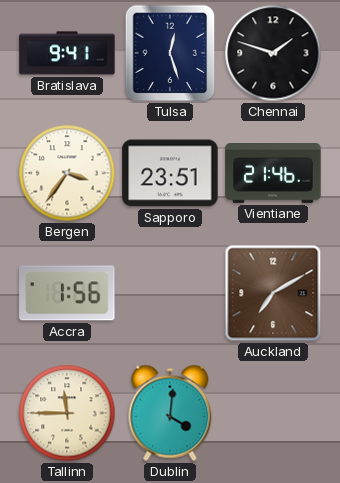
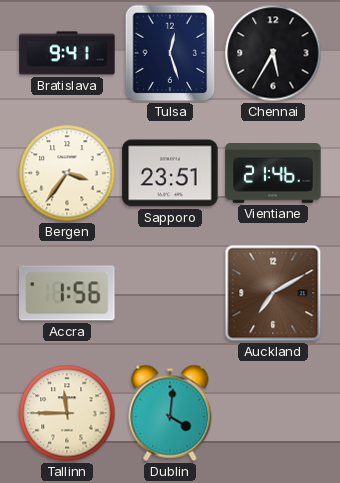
Chennai: 1:48 -> 5:35 (273, 53)
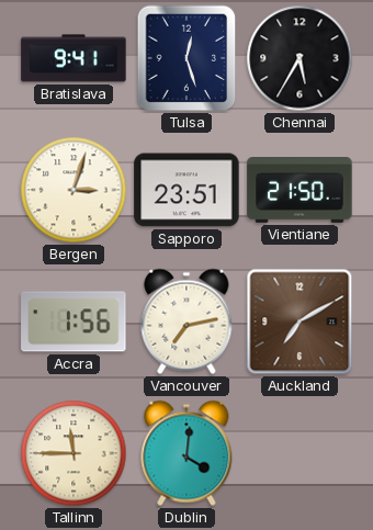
Bergen: 3:36 -> 3:03 (74, 190)
Vientiane: 21:46 -> 21:50 (299, 191)
Vancouver: none -> 7:13 (187, 322)
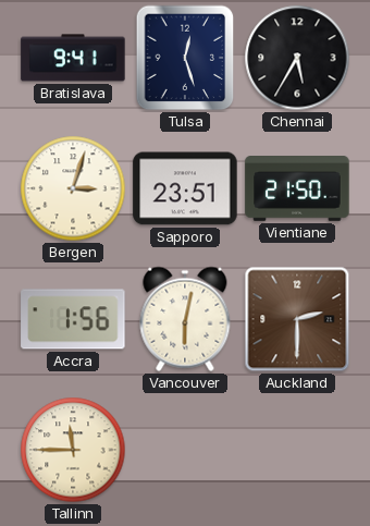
Vancouver: 7:13 -> 6:02 (185, 319)
Auckland: 7:10 -> 2:30 (297, 319)
Dublin: 4:01 -> none (187, 453)
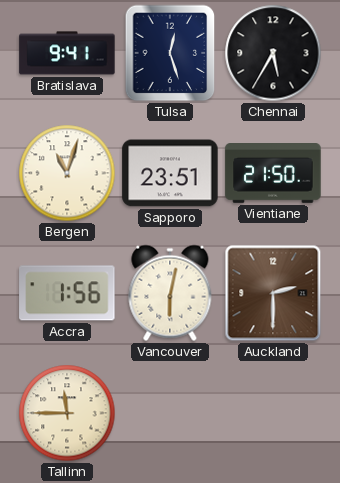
Bergen: 3:03 -> 11:03 (67, 173)
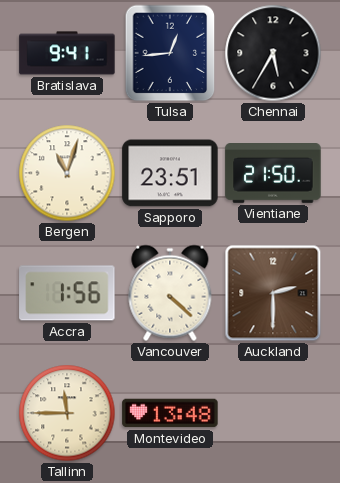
Tulsa: 12:27 -> 12:44 (170, 53)
Vancouver: 6:02 -> 4:22 (170, 293)
Montevideo: none -> 13:48 (170, 413)
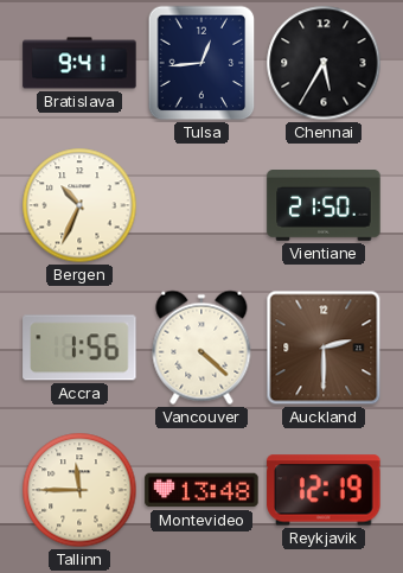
Bergen: 11:03 -> 10:34 (79, 205)
Sapporo: 23:51 -> none (170, 173)
Reykjavik: none -> 12:19 (324, 490)
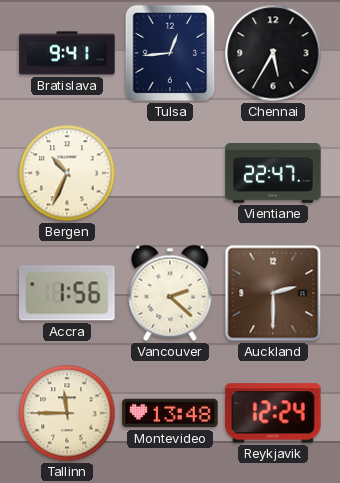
Vientiane: 21:50 -> 22:47 (273, 174)
Vancouver: 4:22 -> 2:22 (170, 293)
Reykjavik: 12:19 -> 12:24 (273, 413)
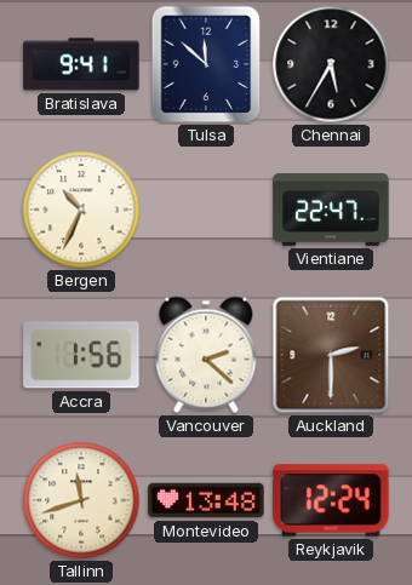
Tulsa: 12:44 -> 11:52 (206, 64)
Tallinn: 11:45 -> 11:42 (81, 500)
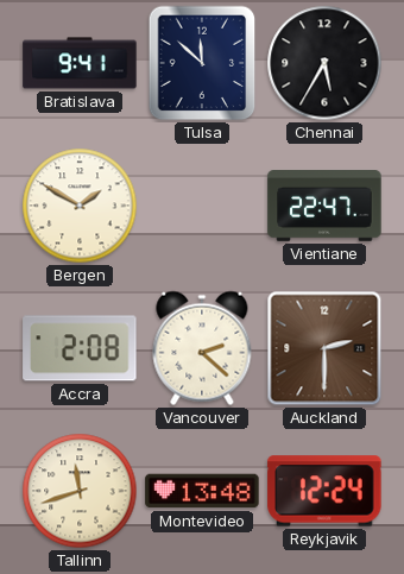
Bergen: 10:34 -> 1:50 (80, 206)
Accra: 1:56 -> 2:08 (80, 348)
